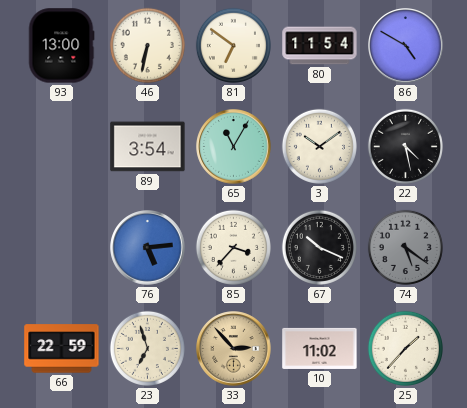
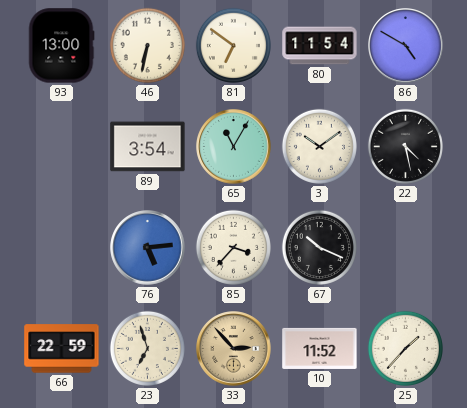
74: 5:21 -> none (405, 247)
10: 11:02 -> 11:52 (320, 348)
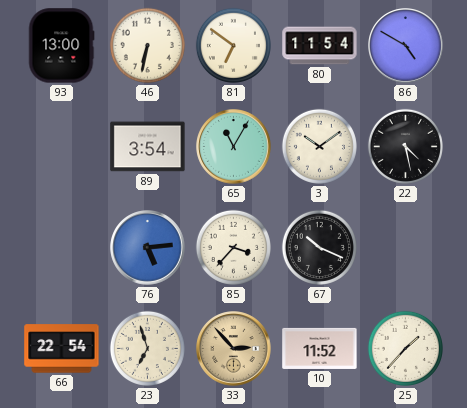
66: 22:59 -> 22:54 (62, 349)
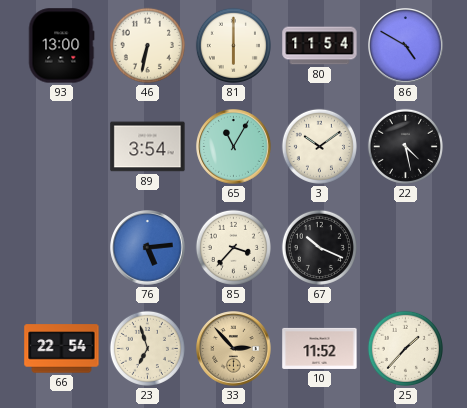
81: 6:51 -> 6:00 (233, 45)
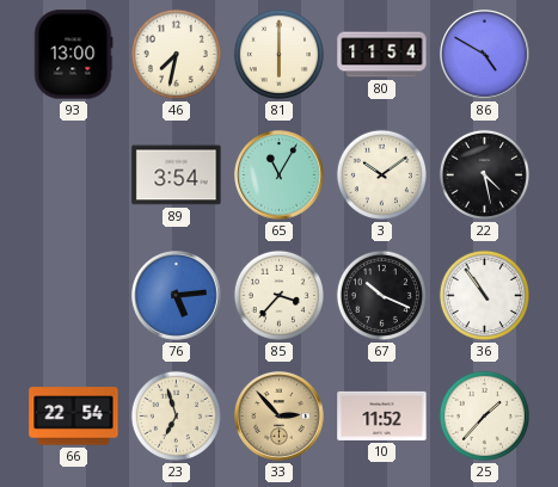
46: 6:32 -> 7:32 (176, 54)
36: none -> 10:54 (484, 295)
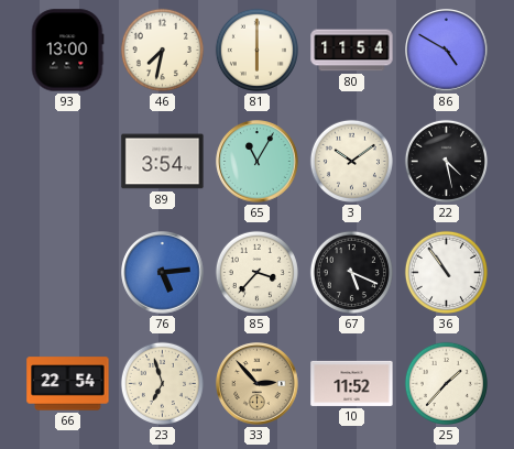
67: 10:19 -> 5:19 (351, 272)
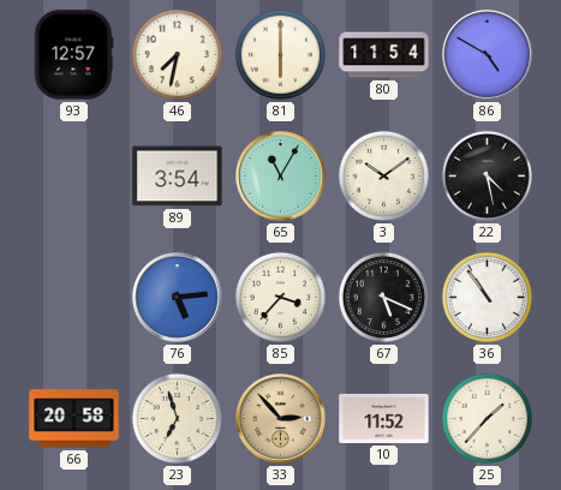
93: 13:00 -> 12:57 (73, 55)
66: 22:54 -> 20:58 (74, 419)
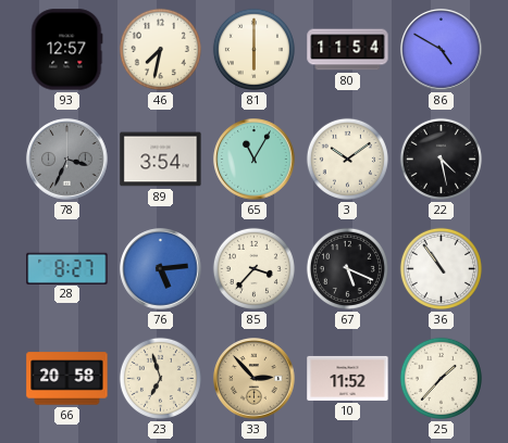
78: none -> 3:34 (67, 160)
28: none -> 8:27 (67, 268)
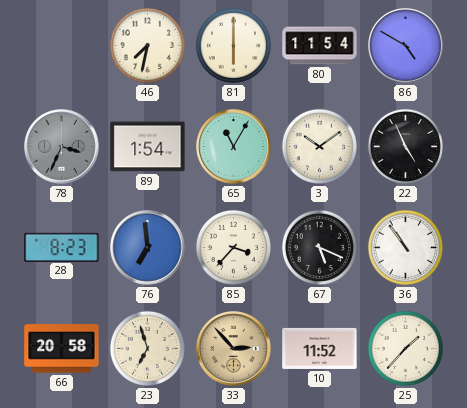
93: 12:57 -> none (66, 50)
89: 3:54 -> 1:54 (148, 147)
22: 4:28 -> 4:56 (405, 146)
28: 8:27 -> 8:23 (62, 247)
76: 5:14 -> 6:59 (148, 248)
